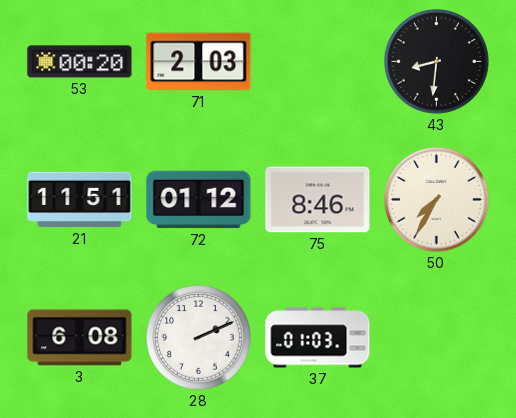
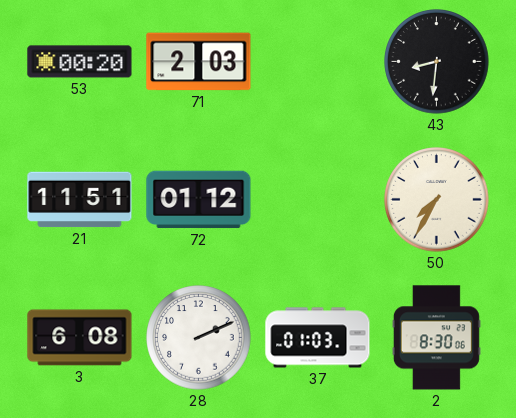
75: 8:46 -> none (318, 200)
2: none -> 8:30 (436, 338)
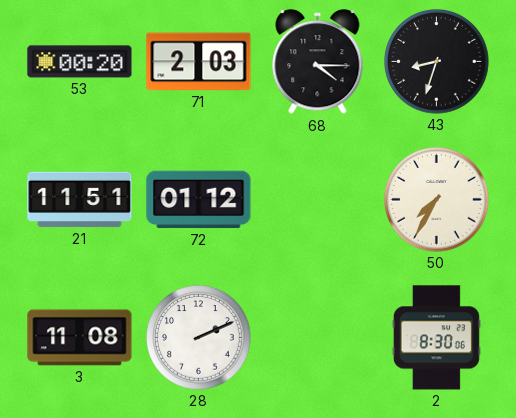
68: none -> 4:15 (318, 62)
43: 8:31 -> 8:33 (437, 62)
3: 6:08 -> 11:08 (80, 338)
37: 01:03 -> none (318, 338)
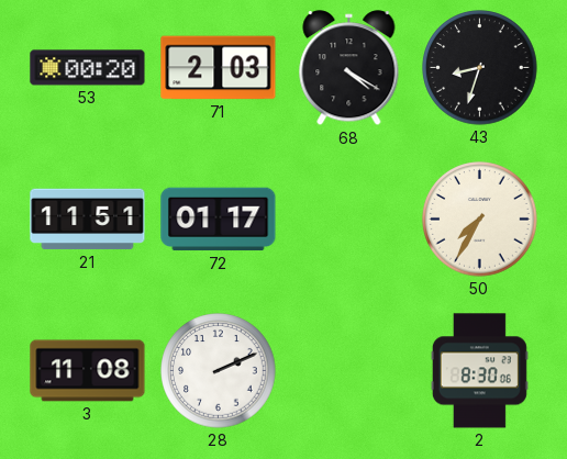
68: 4:15 -> 4:20 (349, 68)
72: 01:12 -> 01:17 (219, 220)
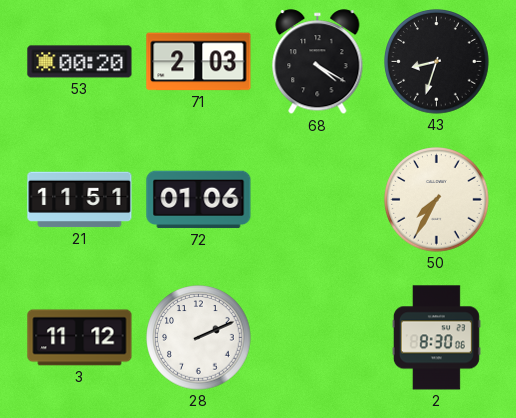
72: 01:17 -> 01:06 (199, 200)
3: 11:08 -> 11:12 (80, 338)
